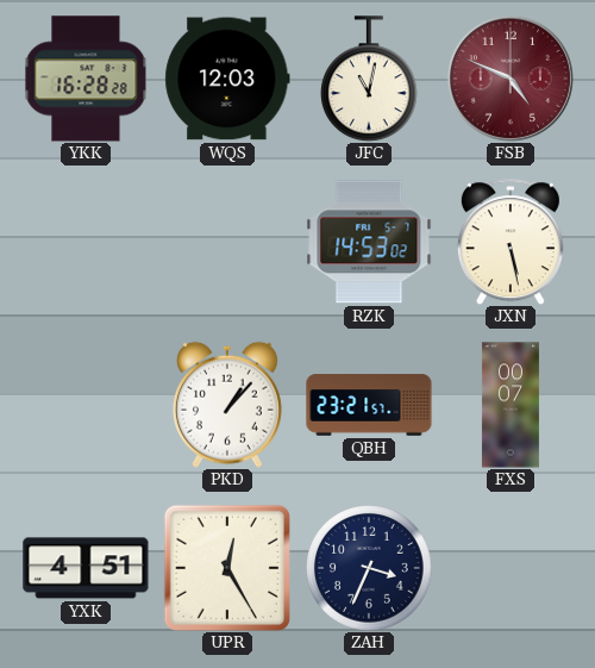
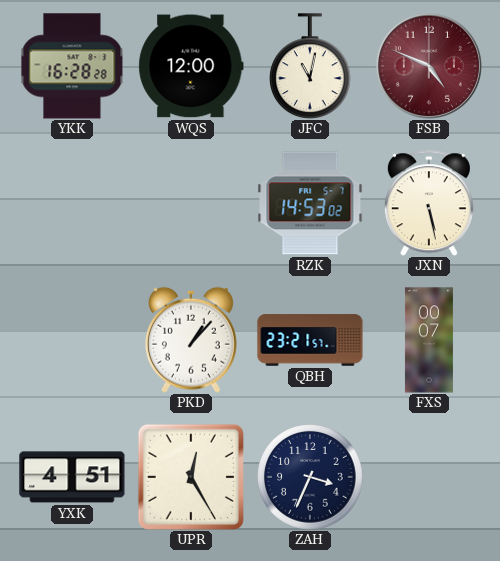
WQS: 12:03 -> 12:00 (191, 66)
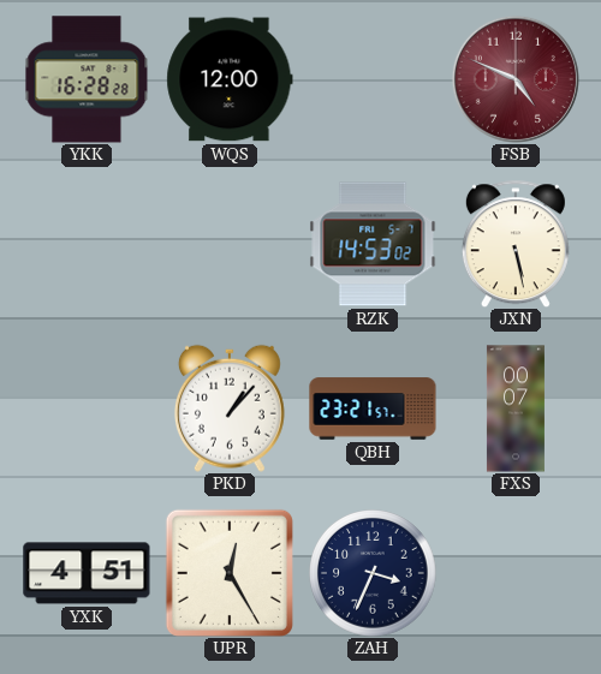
JFC: 11:02 -> none (311, 66)
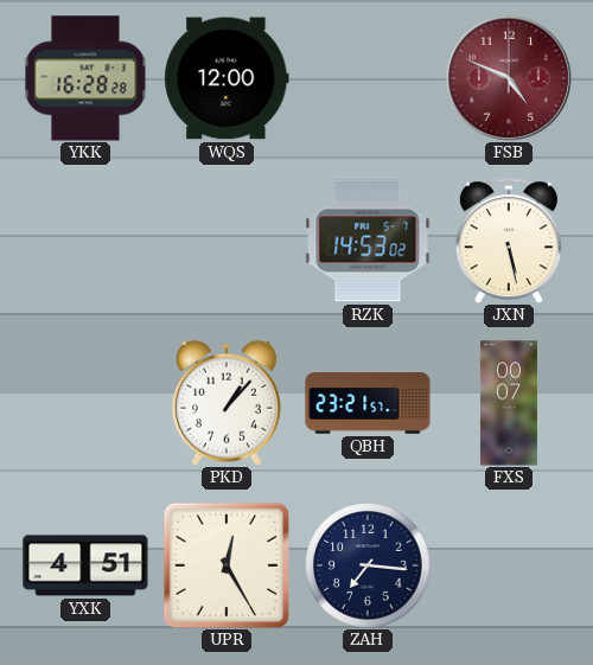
ZAH: 3:34 -> 7:16 (368, 565)
